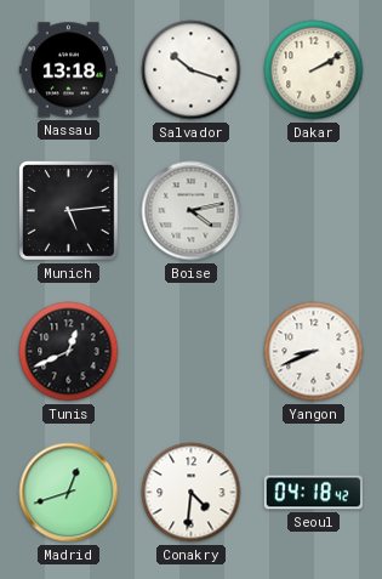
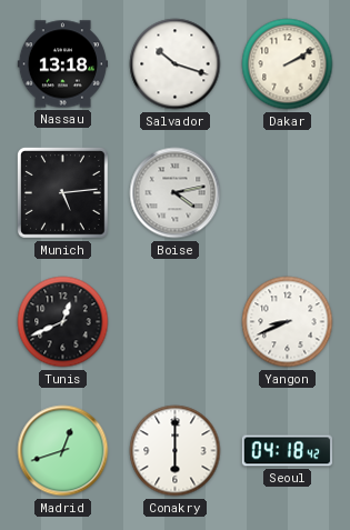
Conakry: 4:31 -> 6:00 (176, 451)
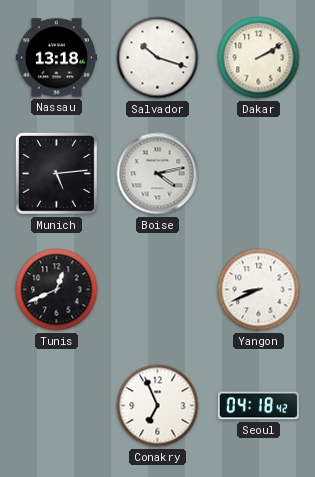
Madrid: 12:42 -> none (63, 451)
Conakry: 6:00 -> 6:56 (158, 406)
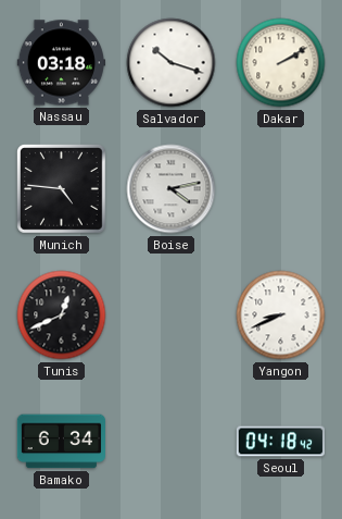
Nassau: 13:18 -> 03:18 (61, 63)
Munich: 5:14 -> 4:46 (61, 188)
Bamako: none -> 6:34 (61, 442)
Conakry: 6:56 -> none (158, 406)
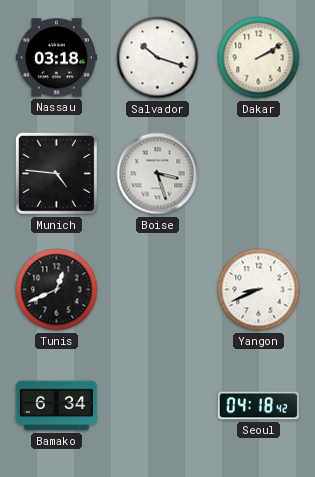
Boise: 4:13 -> 3:27 (158, 174)
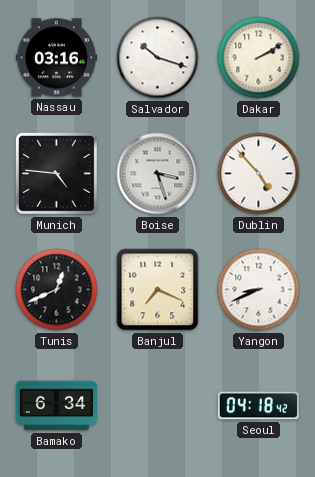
Nassau: 03:18 -> 03:16 (56, 58)
Dublin: none -> 4:53 (259, 174)
Banjul: none -> 7:19 (158, 290)
